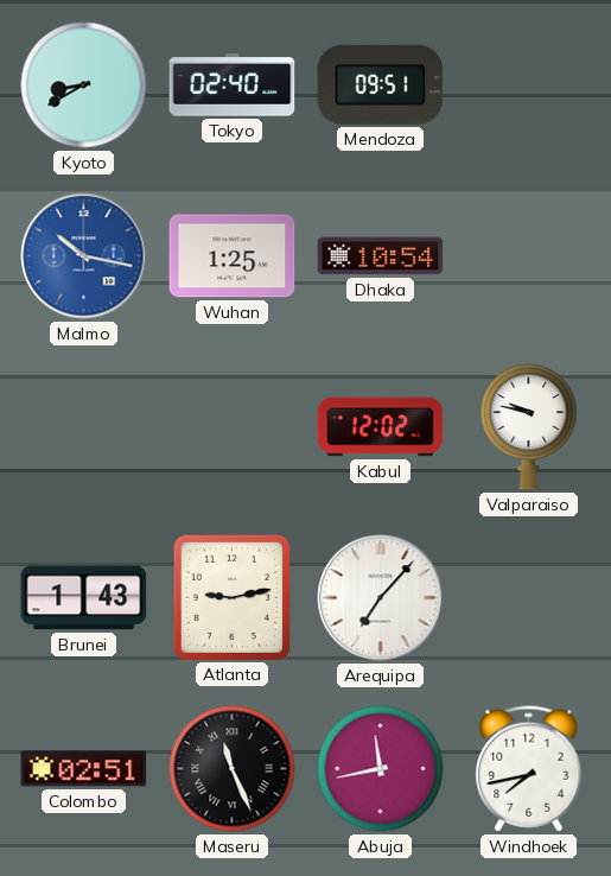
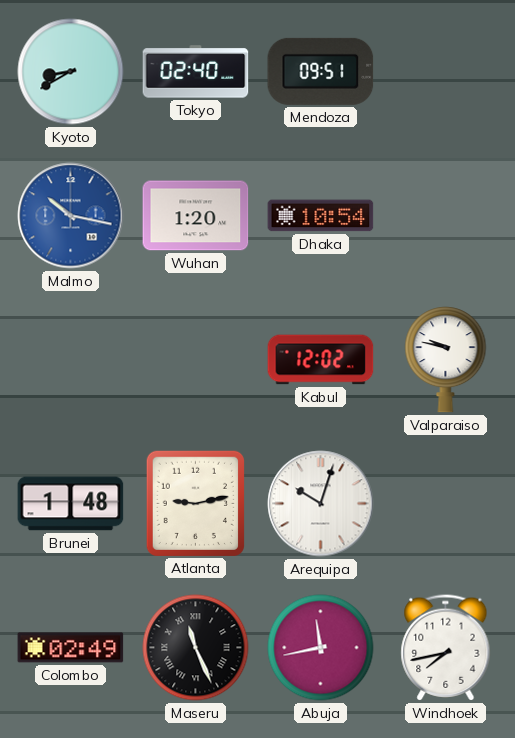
Wuhan: 1:25 -> 1:20 (196, 216)
Brunei: 1:43 -> 1:48 (71, 504)
Arequipa: 7:07 -> 10:03 (321, 504)
Colombo: 02:51 -> 02:49 (71, 648)
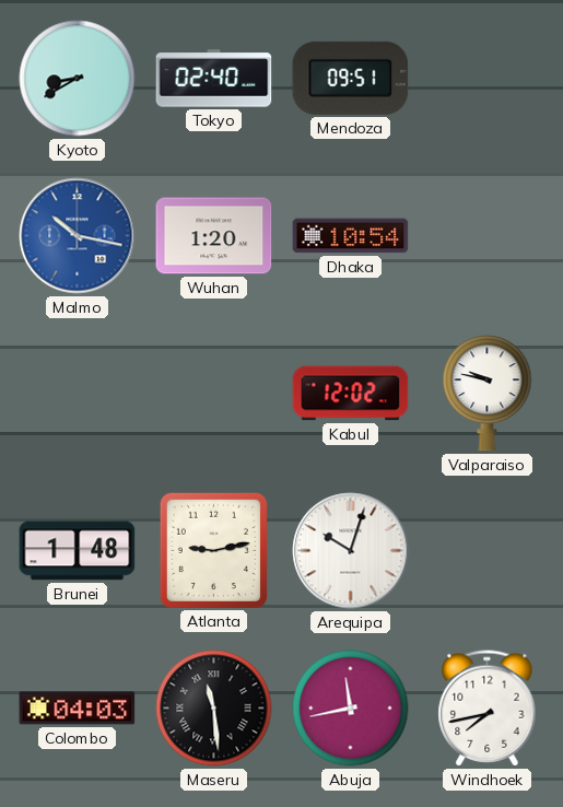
Colombo: 02:49 -> 04:03 (78, 709)
Maseru: 11:26 -> 11:29 (214, 709)
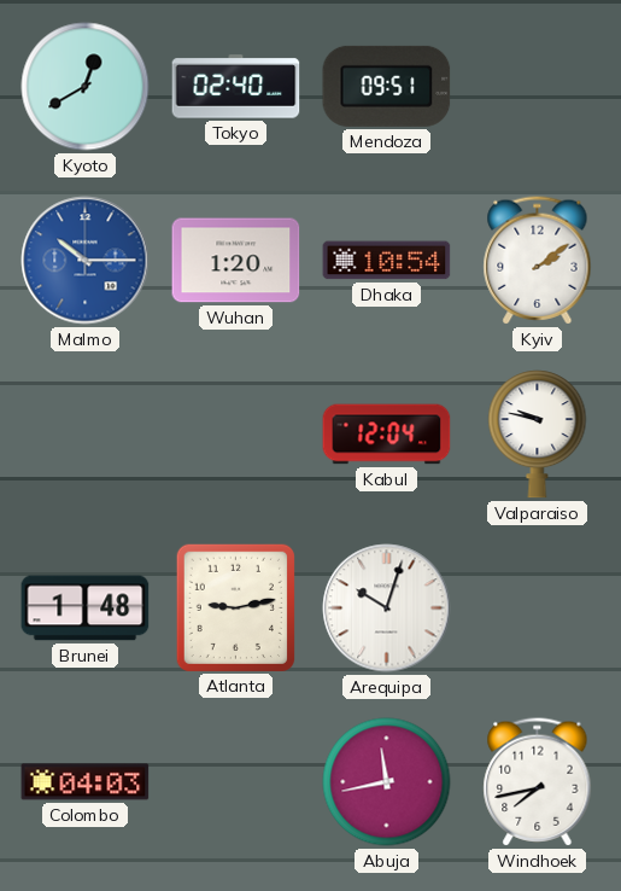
Kyoto: 8:40 -> 12:40 (86, 87)
Malmo: 10:17 -> 10:15 (86, 261)
Kyiv: none -> 2:09 (538, 261)
Kabul: 12:02 -> 12:04 (387, 435)
Maseru: 11:29 -> none (214, 709)
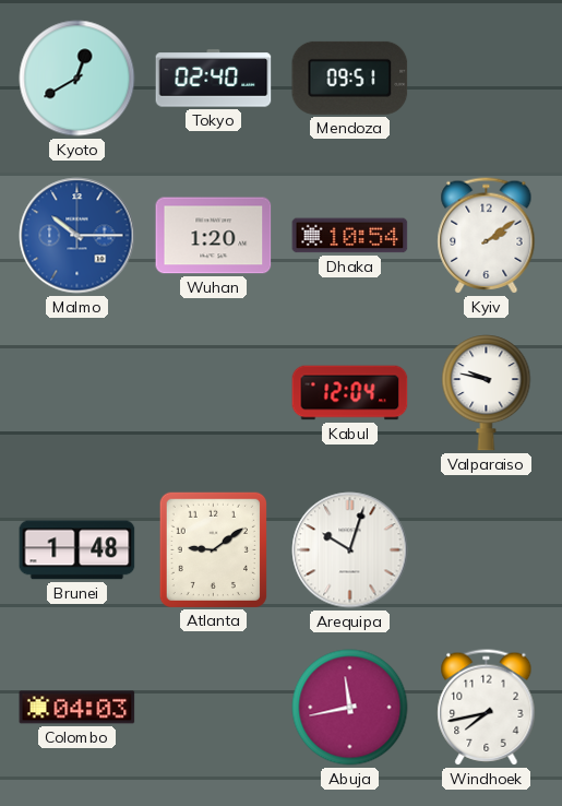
Atlanta: 9:13 -> 9:09 (213, 549)
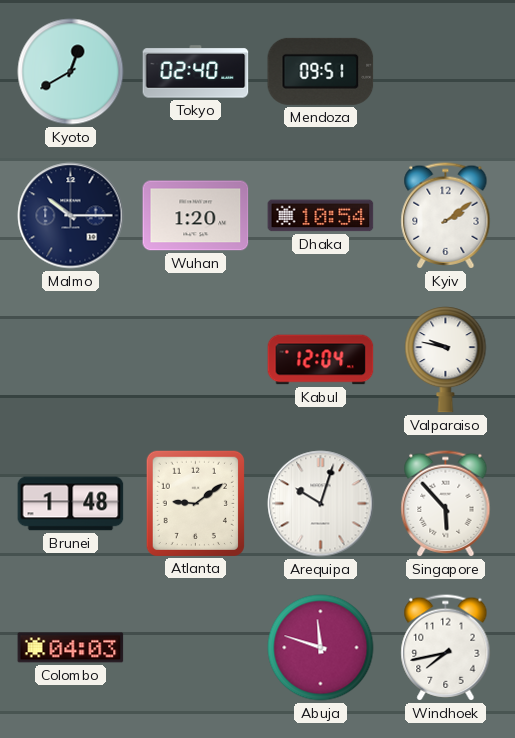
Malmo dial: blue -> navy (71, 216)
Singapore: none -> 5:53 (446, 504)
Abuja: 11:43 -> 11:48 (321, 648)
